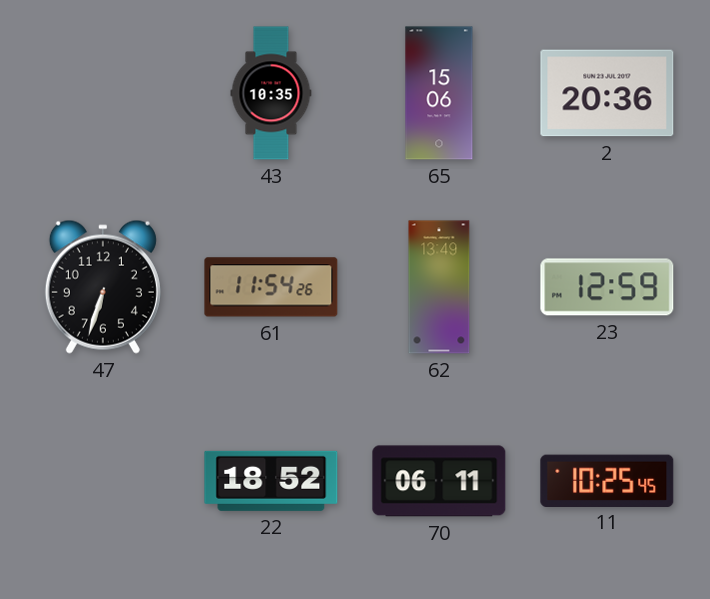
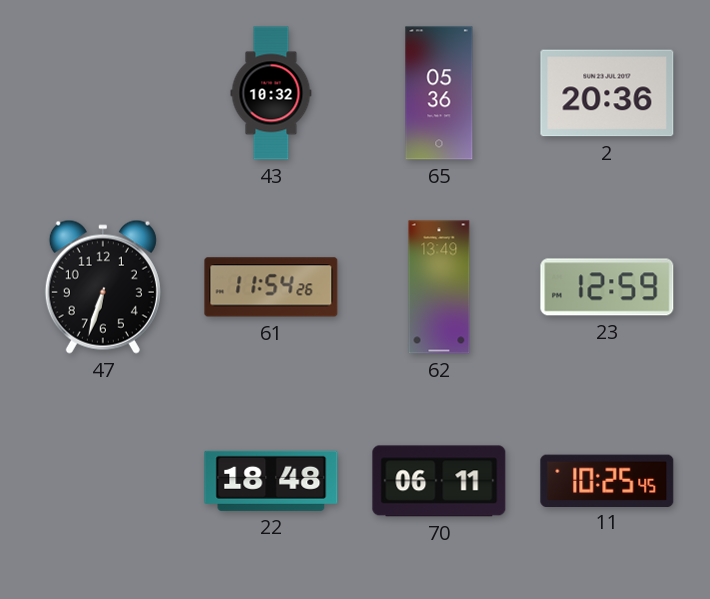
43: 10:35 -> 10:32 (271, 93)
65: 15:06 -> 05:36 (439, 93)
22: 18:52 -> 18:48 (271, 481)
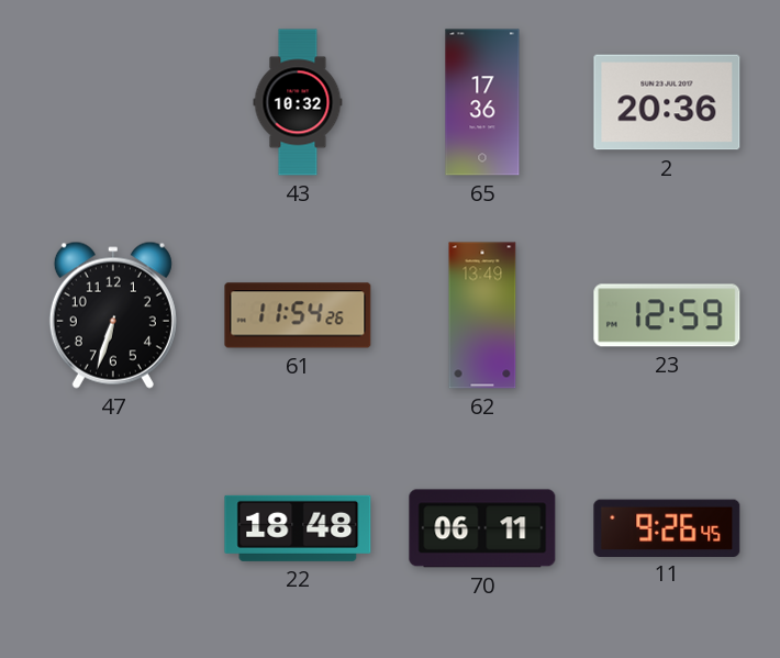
65: 05:36 -> 17:36 (482, 102)
11: 10:25 -> 9:26 (667, 527)
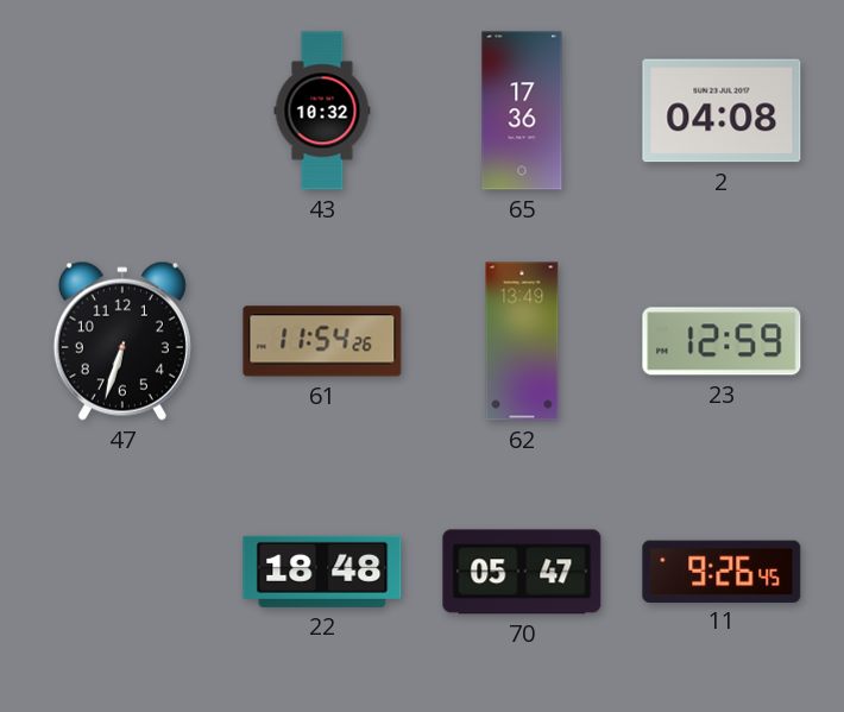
2: 20:36 -> 04:08 (722, 111)
70: 06:11 -> 05:47 (522, 572)
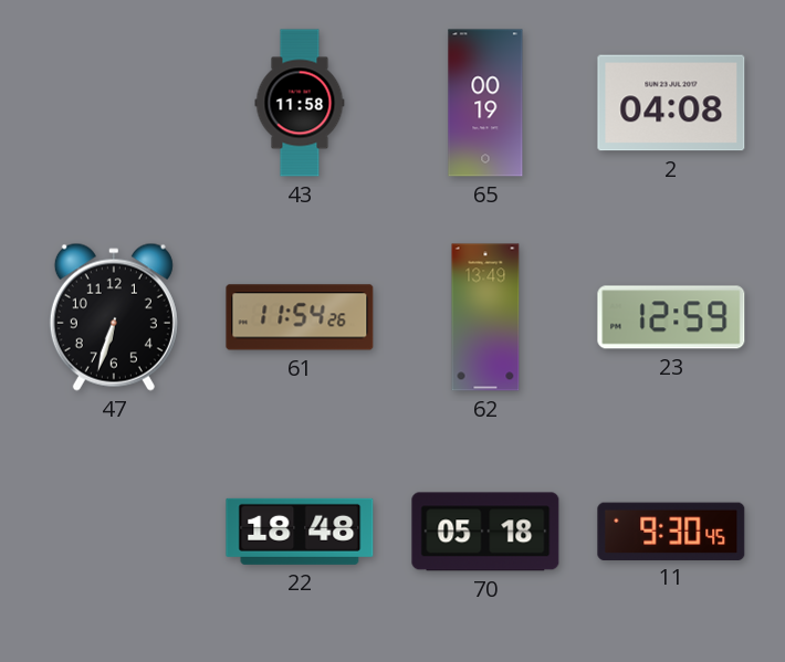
43: 10:32 -> 11:58 (300, 103)
65: 17:36 -> 00:19 (485, 103)
70: 05:47 -> 05:18 (485, 532)
11: 9:26 -> 9:30 (671, 530)
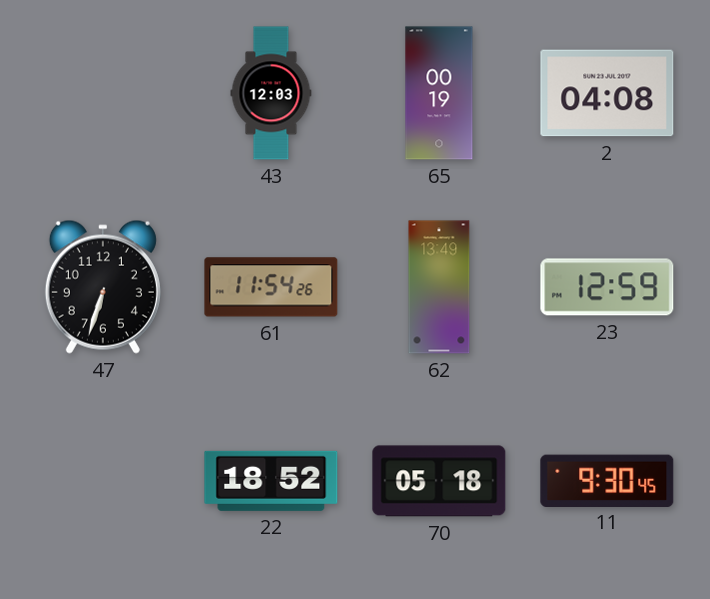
43: 11:58 -> 12:03 (271, 93)
22: 18:48 -> 18:52 (271, 481)
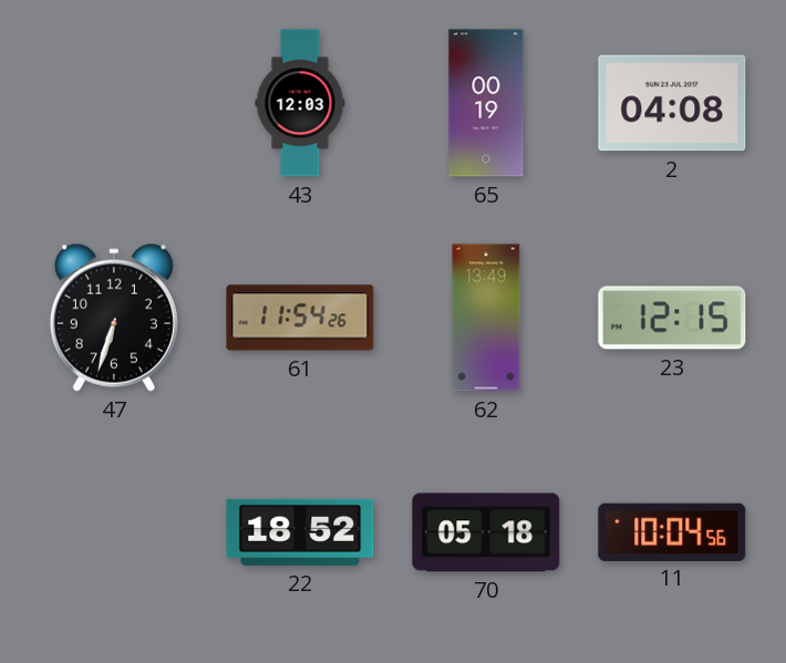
23: 12:59 -> 12:15 (672, 318)
11: 9:30 -> 10:04 (672, 531)
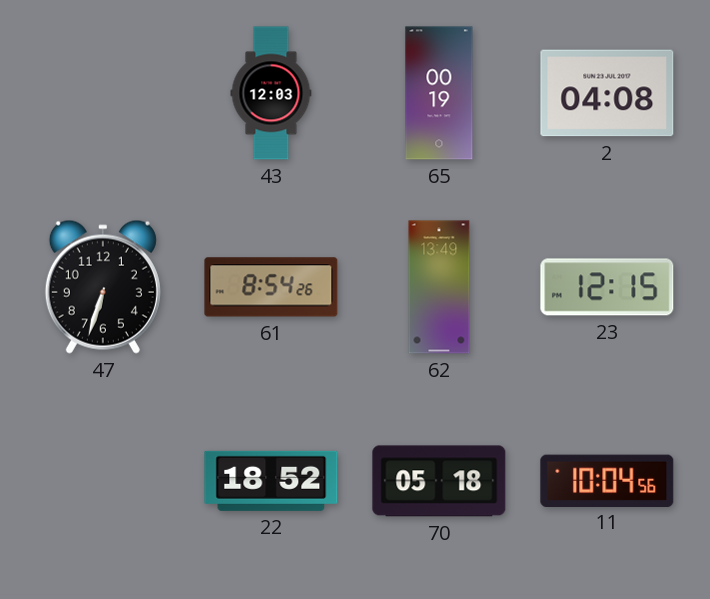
61: 11:54 -> 8:54 (271, 287)
